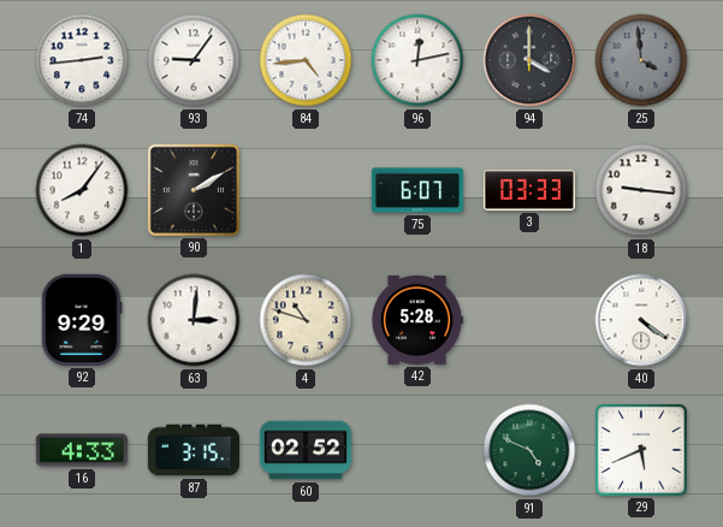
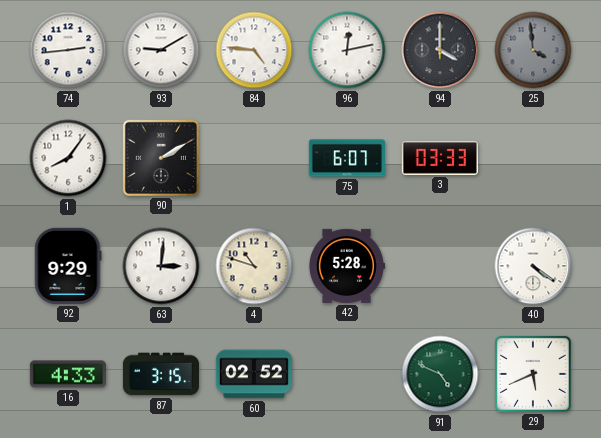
93: 9:06 -> 9:10 (161, 50)
84: 4:44 -> 4:46 (254, 50)
18: 9:16 -> none (641, 190)
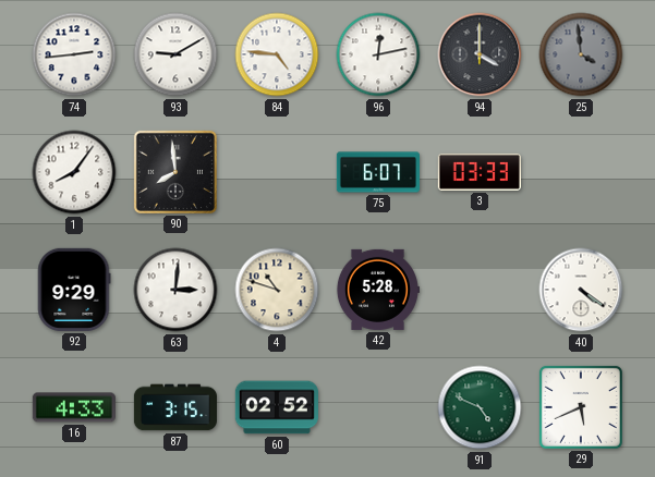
90: 2:10 -> 7:59 (175, 172)
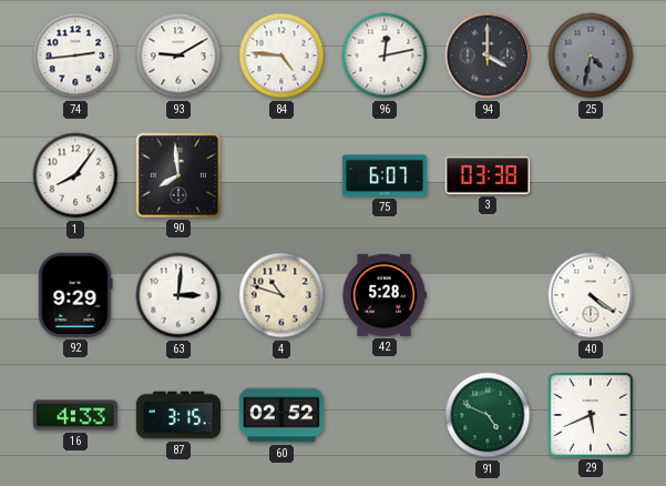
25: 3:59 -> 4:32 (591, 55)
3: 03:33 -> 03:38 (488, 175)
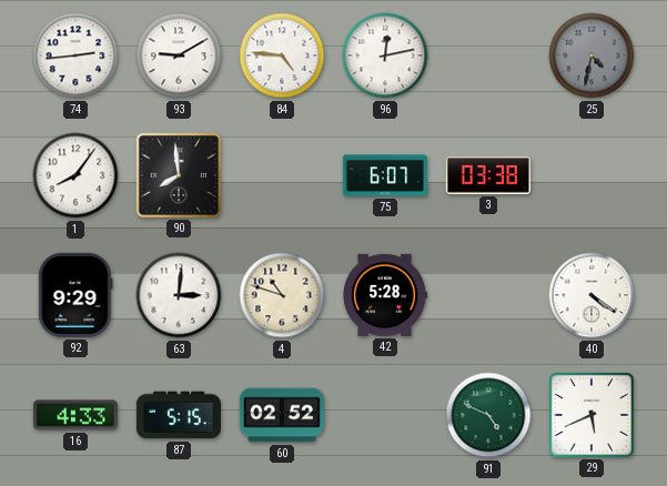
94: 4:00 -> none (488, 55)
87: 3:15 -> 5:15 (179, 415)
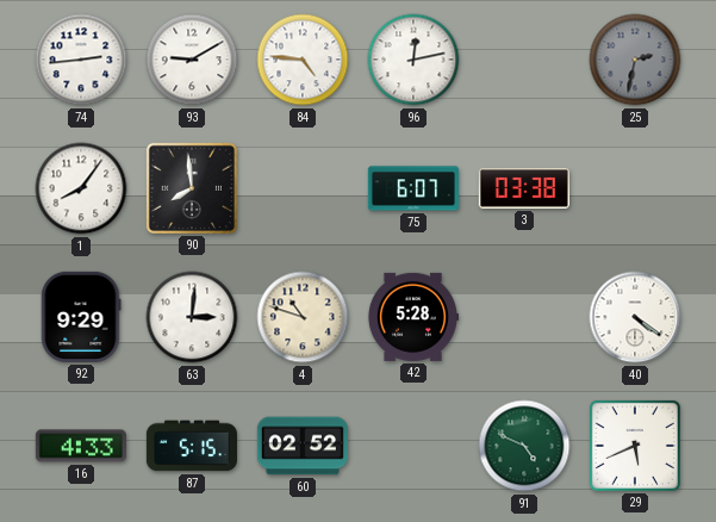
25: 4:32 -> 2:32 (635, 60)
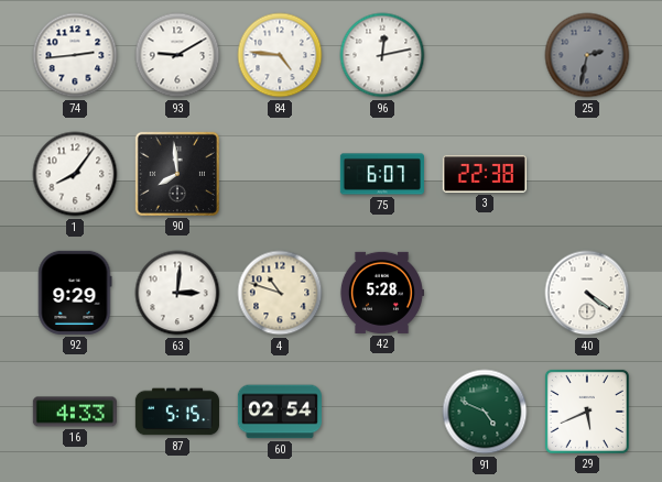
3: 03:38 -> 22:38 (485, 174)
60: 02:52 -> 02:54 (280, 412)
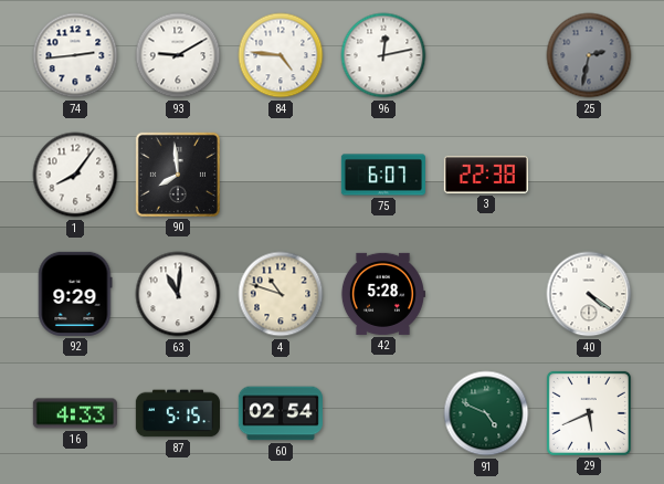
63: 3:01 -> 11:01 (178, 294)
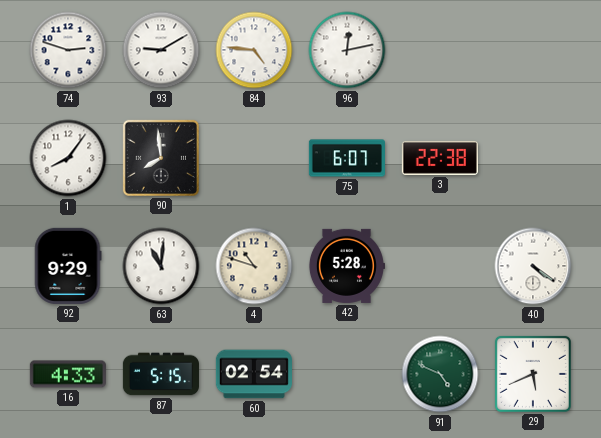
74: 2:44 -> 2:48 (68, 50)
25: 2:32 -> none (589, 55)
